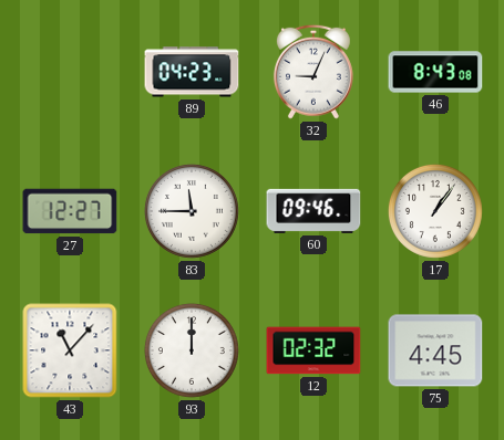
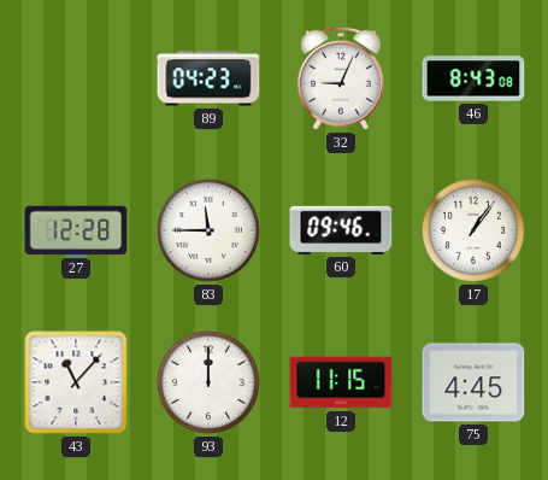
27: 12:27 -> 12:28 (76, 230)
12: 02:32 -> 11:15 (341, 382)
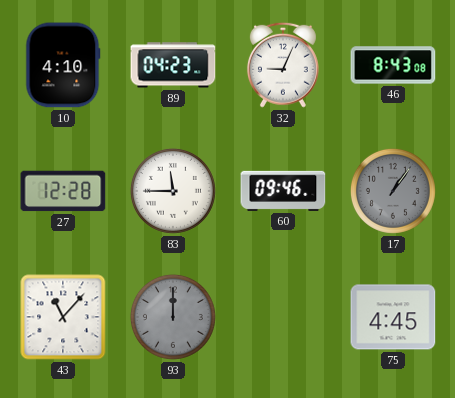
10: none -> 4:10 (63, 65)
17 dial: white -> grey (393, 191)
93 dial: white -> grey (173, 317)
12: 11:15 -> none (341, 382)
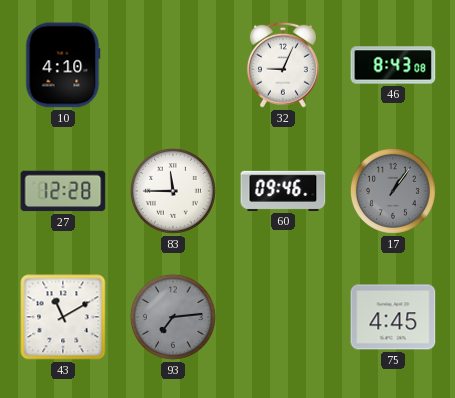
89: 04:23 -> none (173, 65)
43: 11:07 -> 11:10 (63, 317)
93: 12:00 -> 7:14 (173, 317)
